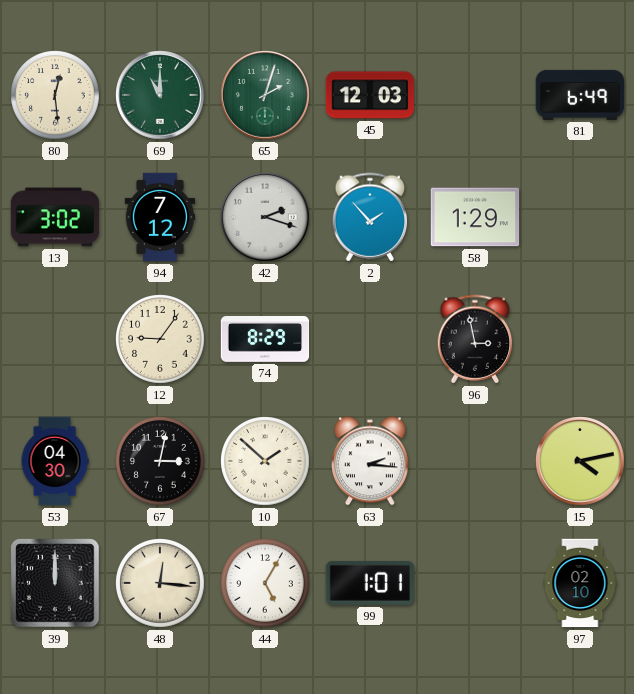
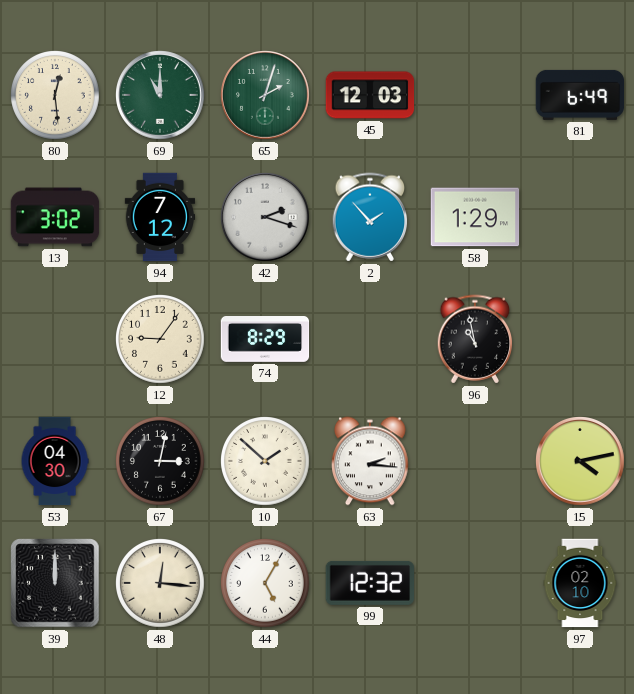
96: 2:58 -> 10:58 (475, 339)
99: 1:01 -> 12:32 (370, 583)
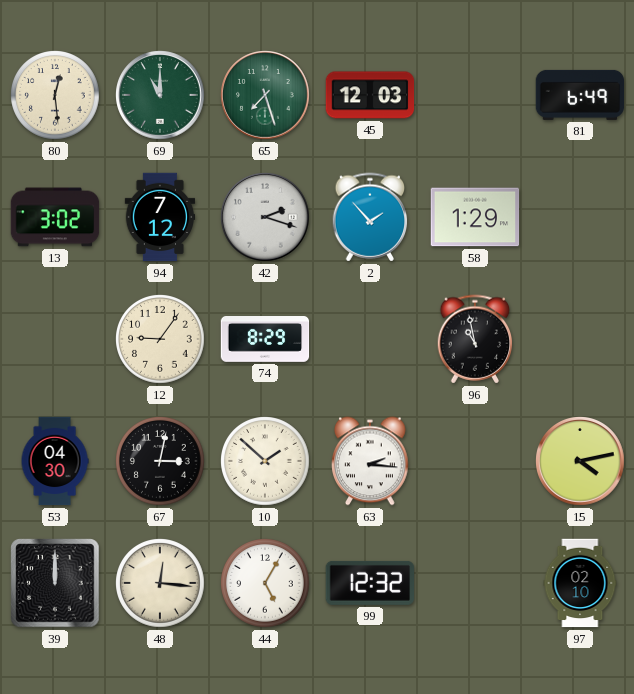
65: 2:03 -> 7:27 (265, 95)
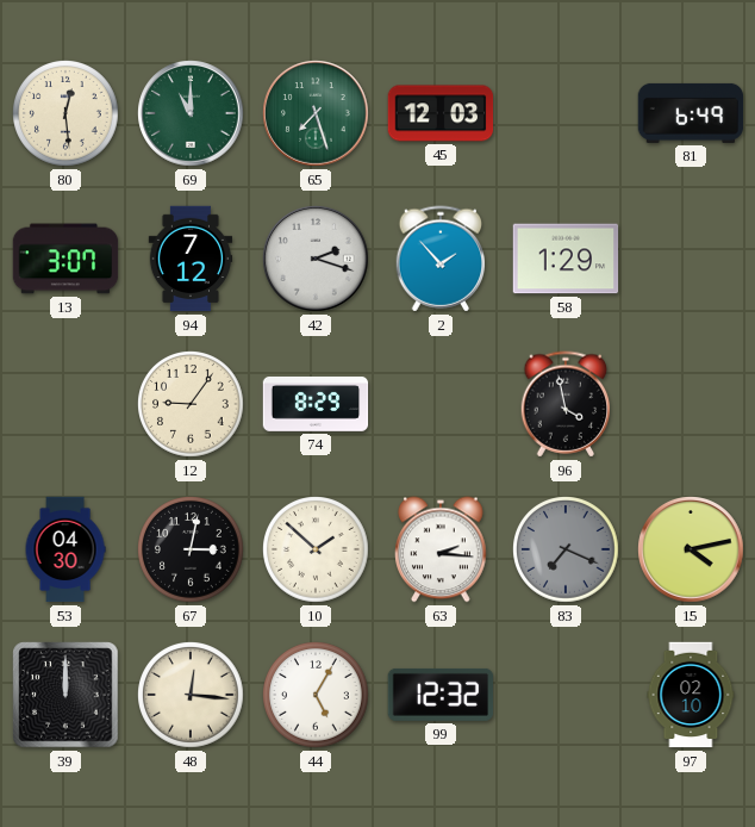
13: 3:02 -> 3:07 (65, 259)
96: 10:58 -> 3:58 (566, 404)
83: none -> 7:19 (566, 549)
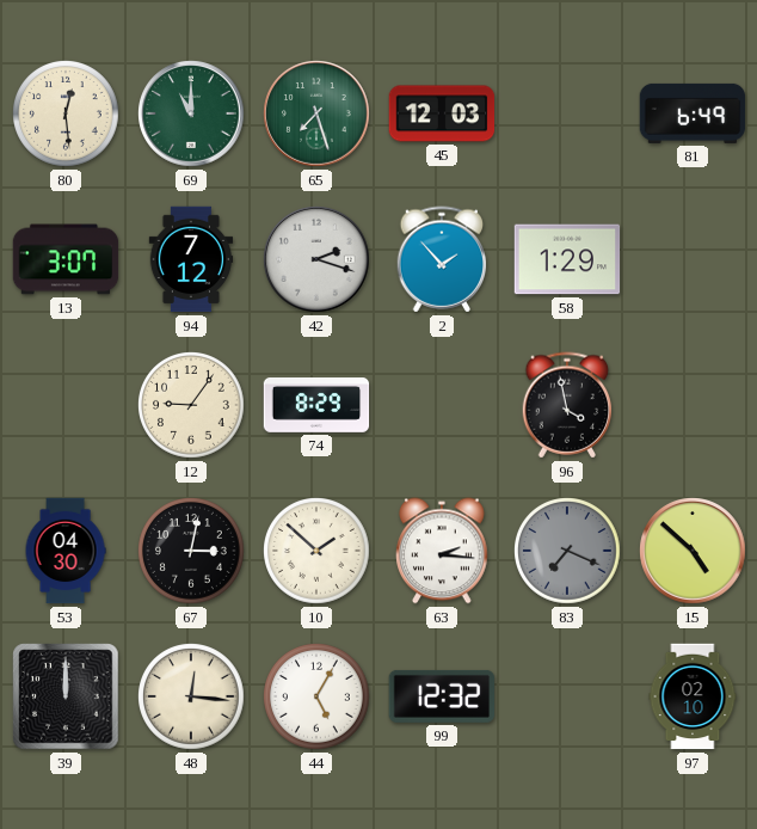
15: 4:13 -> 4:52 (693, 551)
